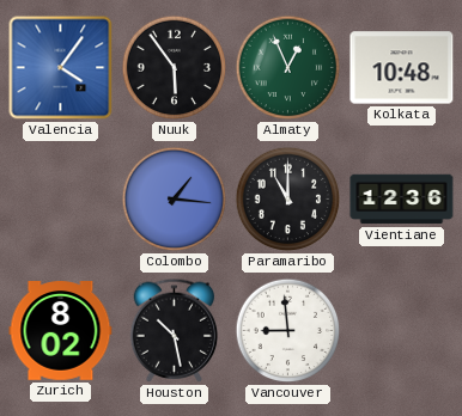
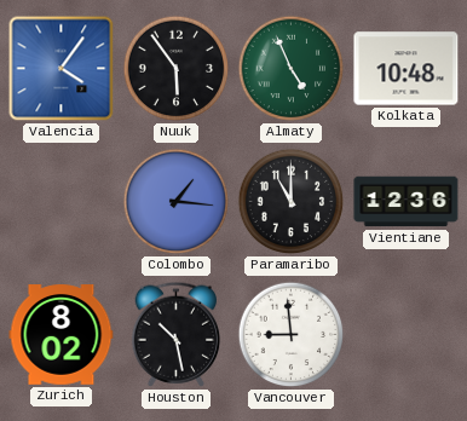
Almaty: 12:56 -> 4:56 (292, 69)
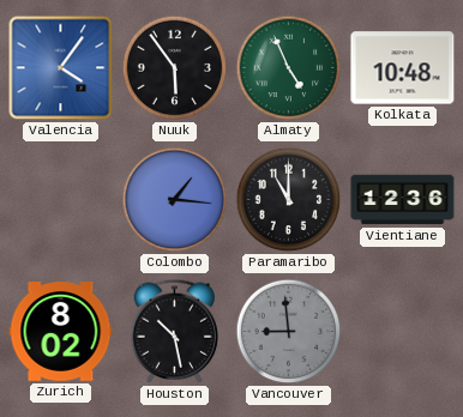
Vancouver dial: white -> grey (289, 332)
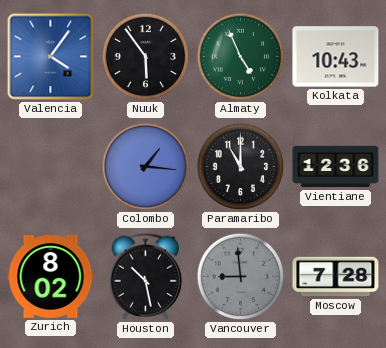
Kolkata: 10:48 -> 10:43 (336, 57)
Moscow: none -> 7:28 (336, 277)
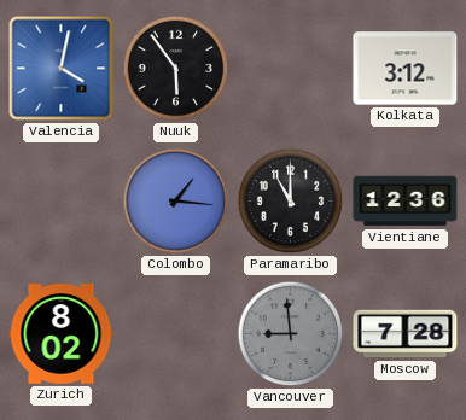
Valencia: 4:06 -> 4:02 (62, 69)
Almaty: 4:56 -> none (241, 57)
Kolkata: 10:43 -> 3:12 (406, 69)
Houston: 10:28 -> none (146, 276)
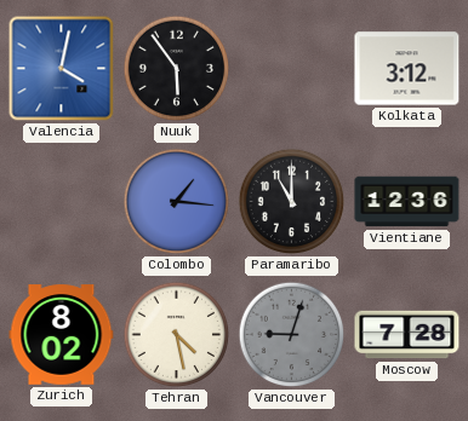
Tehran: none -> 4:28 (177, 335)
Vancouver: 8:59 -> 9:03 (292, 335)
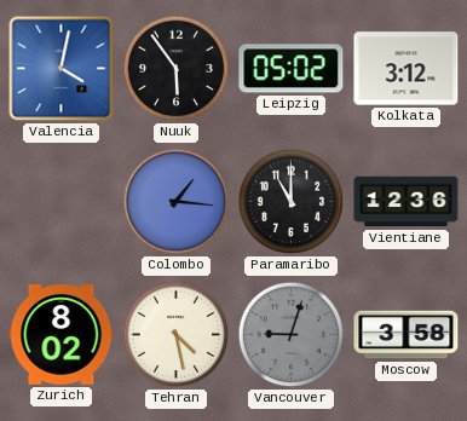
Leipzig: none -> 05:02 (292, 69)
Moscow: 7:28 -> 3:58 (407, 335)
